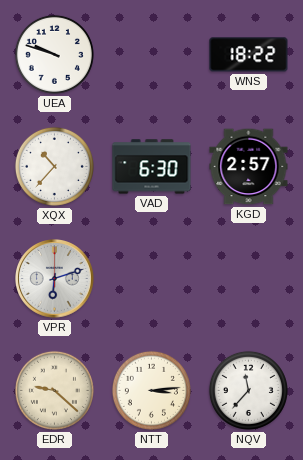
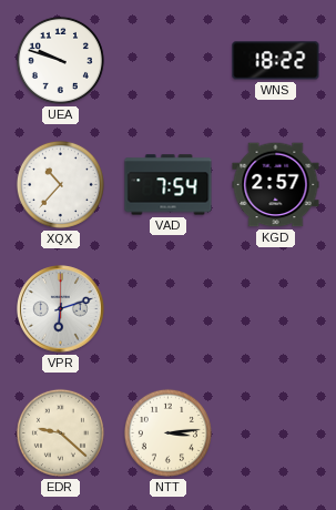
VAD: 6:30 -> 7:54 (169, 185)
NQV: 11:37 -> none (248, 390)
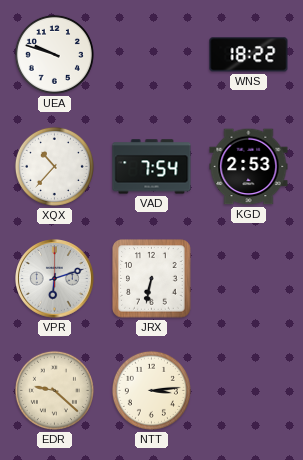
KGD: 2:57 -> 2:53 (249, 167)
JRX: none -> 6:32 (152, 279)
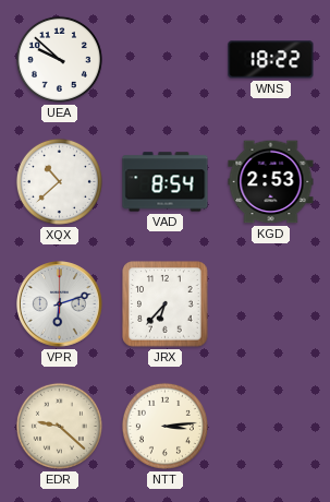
UEA: 9:48 -> 9:52 (59, 59)
XQX: 10:37 -> 10:38 (59, 181)
VAD: 7:54 -> 8:54 (166, 182)
JRX: 6:32 -> 6:37 (166, 304)
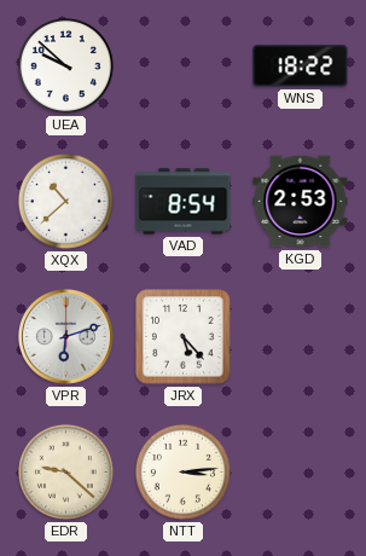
JRX: 6:37 -> 5:23 (184, 337)
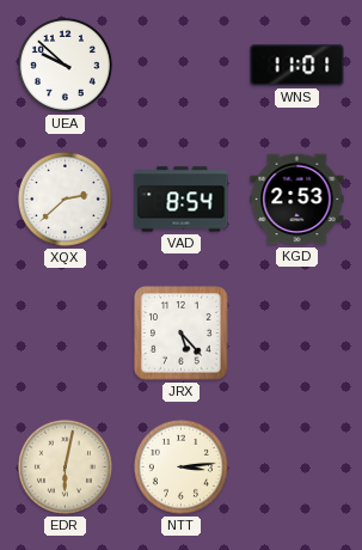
WNS: 18:22 -> 11:01 (297, 66)
XQX: 10:38 -> 2:38 (65, 198)
VPR: 6:12 -> none (66, 337)
EDR: 9:22 -> 6:02 (65, 466)
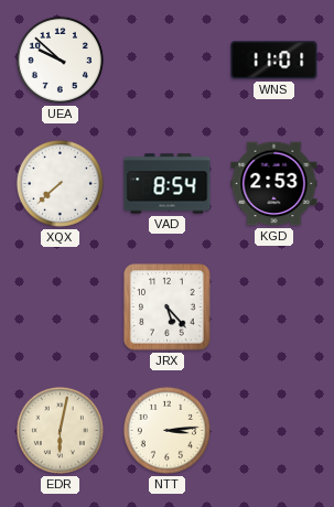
XQX: 2:38 -> 7:38 (60, 183)
